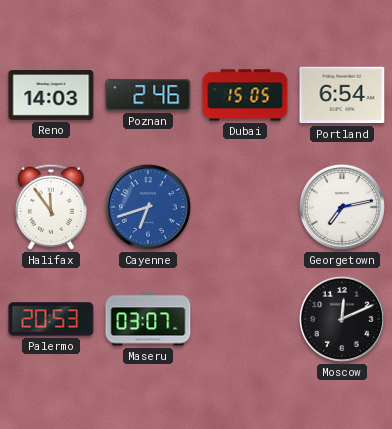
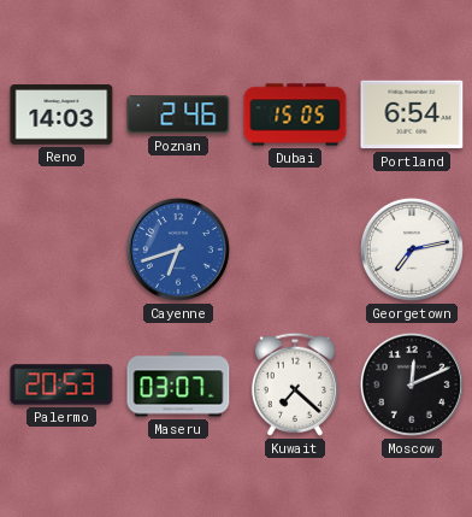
Halifax: 11:54 -> none (51, 207)
Kuwait: none -> 7:22 (295, 384)
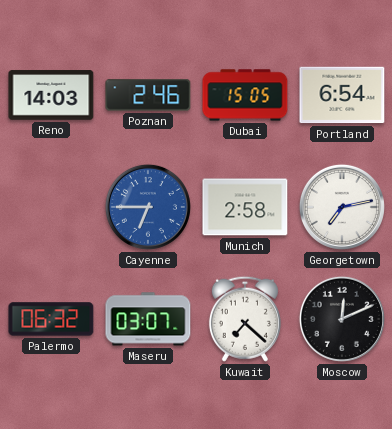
Cayenne: 6:42 -> 6:45 (148, 207)
Munich: none -> 2:58 (245, 207)
Palermo: 20:53 -> 06:32 (51, 319)
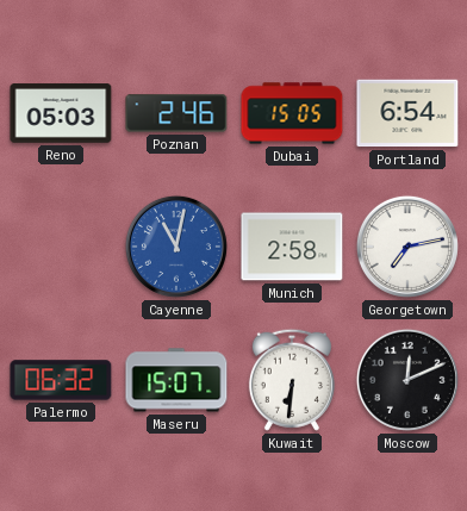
Reno: 14:03 -> 05:03 (61, 113)
Cayenne: 6:45 -> 11:02 (176, 247)
Maseru: 03:07 -> 15:07 (176, 380)
Kuwait: 7:22 -> 6:31 (292, 380)
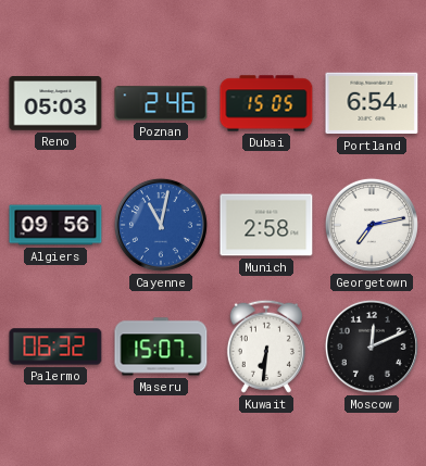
Algiers: none -> 09:56 (55, 225)
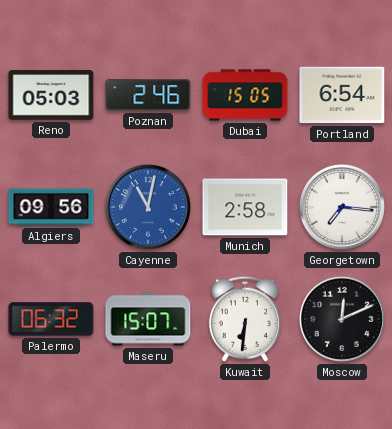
Georgetown: 7:13 -> 7:16 (342, 207)
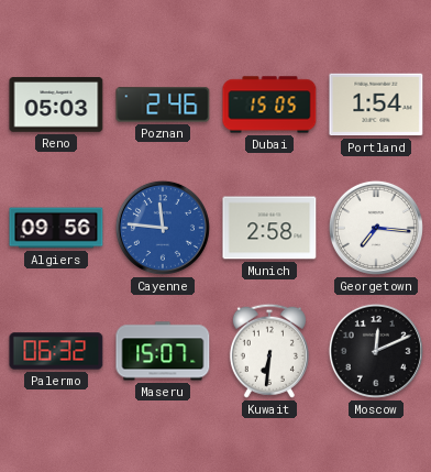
Portland: 6:54 -> 1:54 (376, 105)
Cayenne: 11:02 -> 11:46 (163, 228)
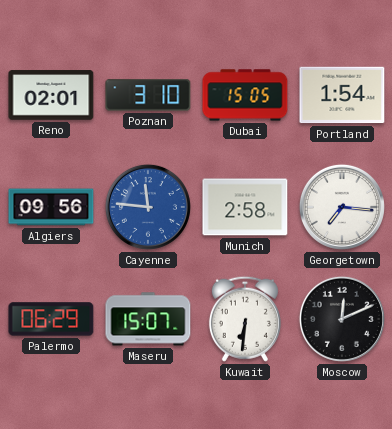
Reno: 05:03 -> 02:01 (51, 95)
Poznan: 2:46 -> 3:10 (148, 95)
Palermo: 06:32 -> 06:29 (51, 319)
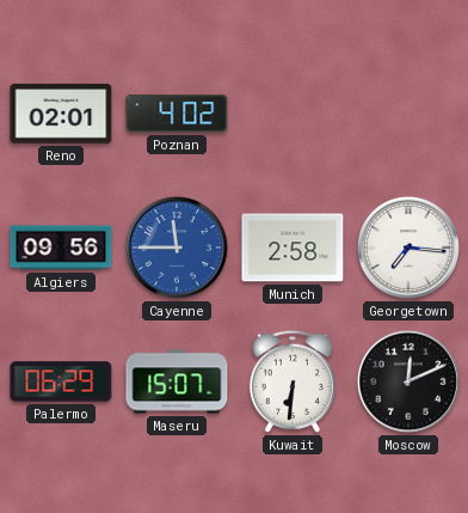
Poznan: 3:10 -> 4:02 (177, 114)
Dubai: 15:05 -> none (245, 95)
Portland: 1:54 -> none (342, 95)
Cayenne: 11:46 -> 11:45 (177, 248)
